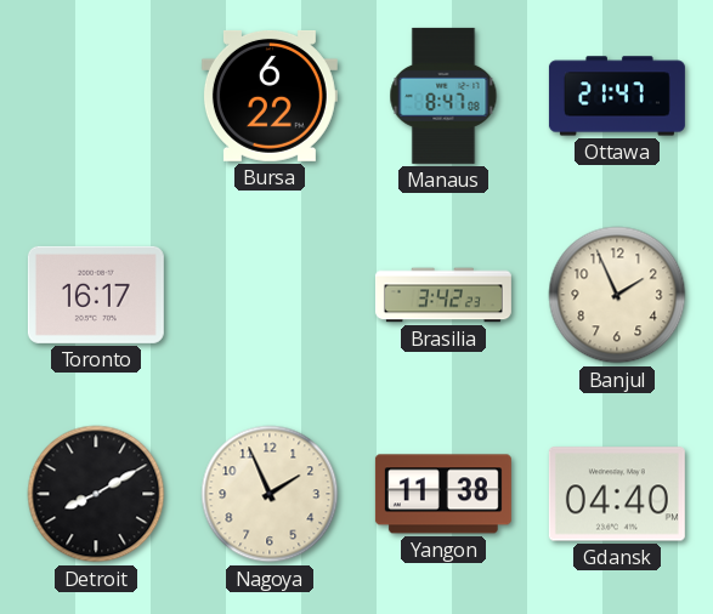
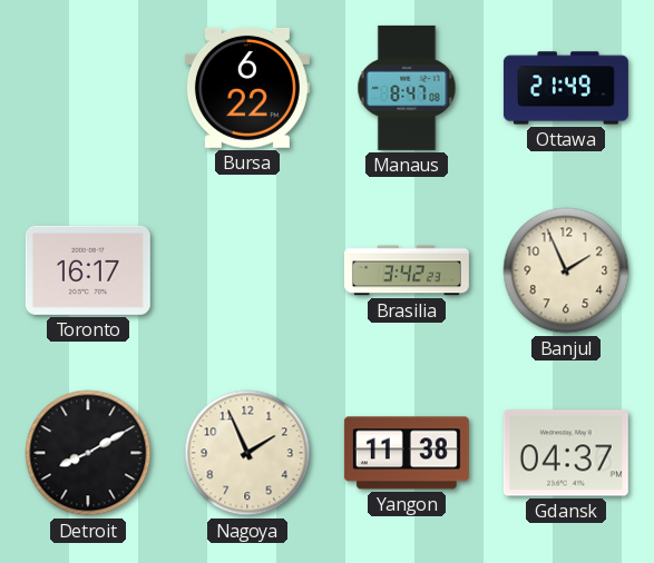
Ottawa: 21:47 -> 21:49 (566, 88)
Gdansk: 04:40 -> 04:37 (566, 453)
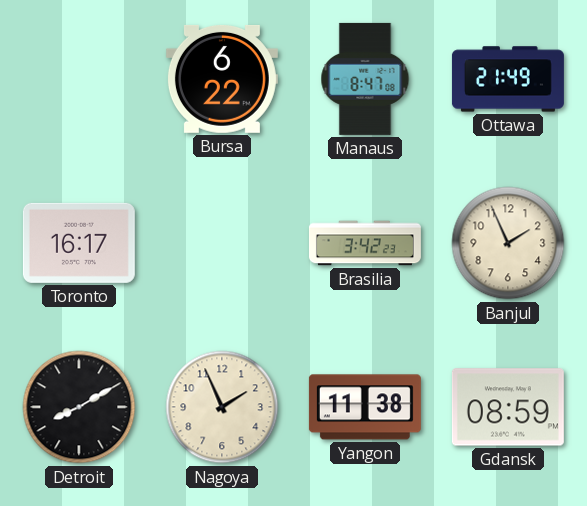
Gdansk: 04:37 -> 08:59 (508, 407)
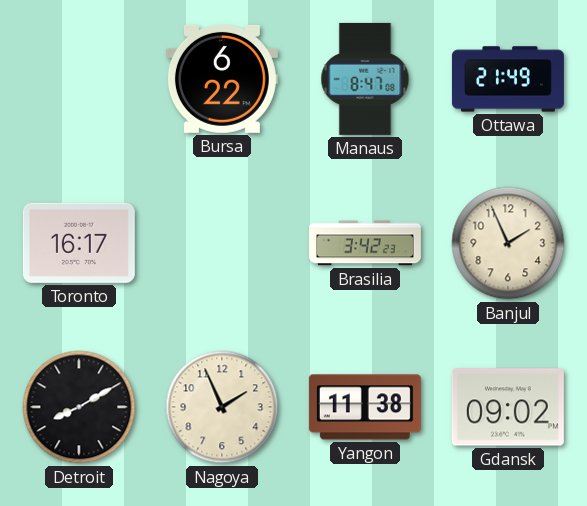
Gdansk: 08:59 -> 09:02 (508, 407)
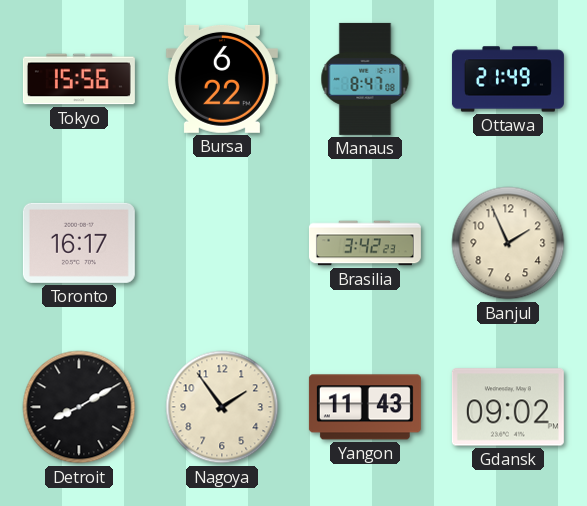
Tokyo: none -> 15:56 (79, 79)
Nagoya: 1:56 -> 1:54 (222, 407)
Yangon: 11:38 -> 11:43 (365, 407)
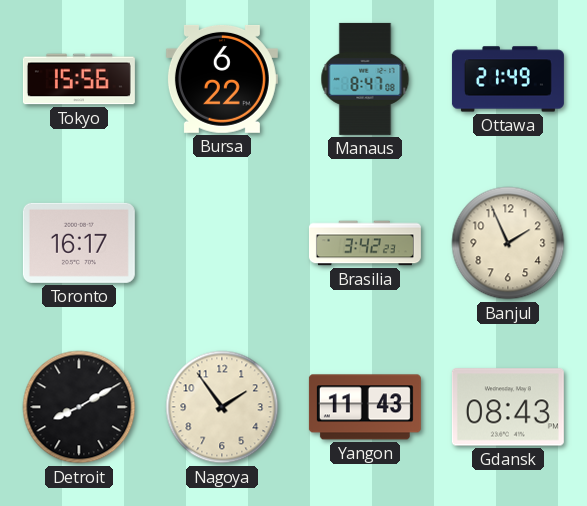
Gdansk: 09:02 -> 08:43 (508, 407)
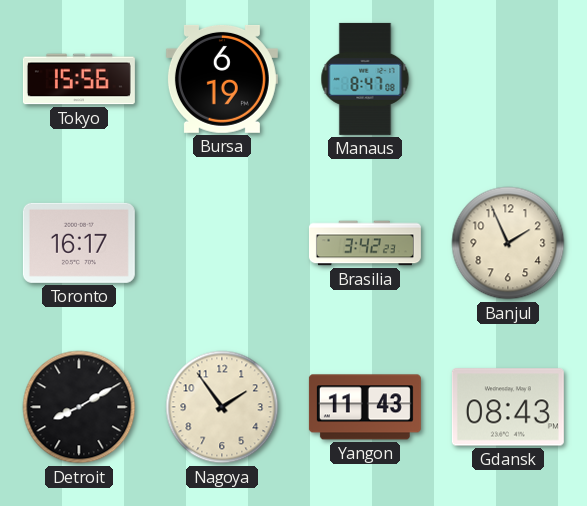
Bursa: 6:22 -> 6:19 (222, 79)
Ottawa: 21:49 -> none (508, 79)
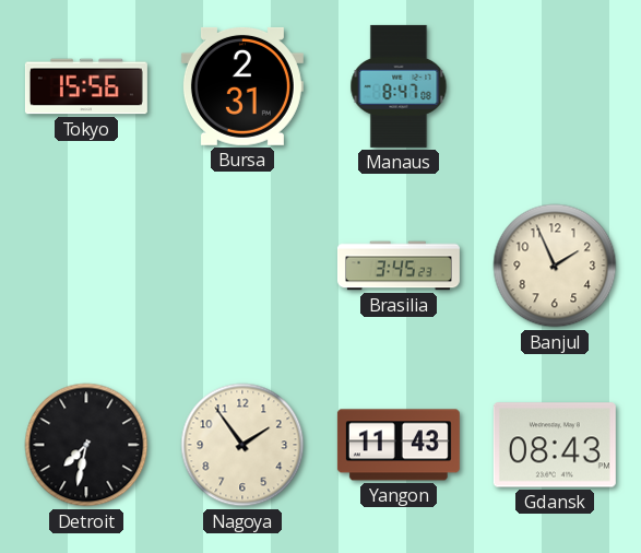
Bursa: 6:19 -> 2:31 (242, 86)
Toronto: 16:17 -> none (79, 243)
Brasilia: 3:42 -> 3:45 (399, 266)
Detroit: 8:10 -> 7:32 (86, 445)
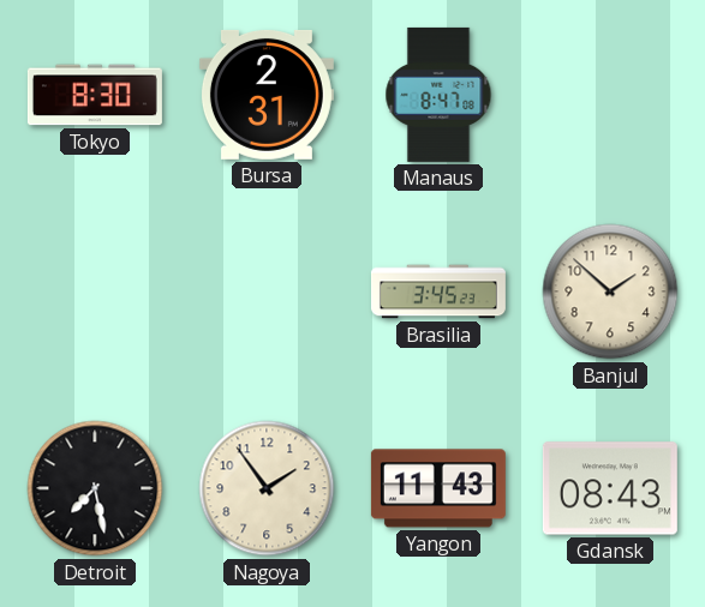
Tokyo: 15:56 -> 8:30 (95, 95)
Banjul: 1:56 -> 1:52 (610, 292)
Detroit: 7:32 -> 7:28 (95, 488)
